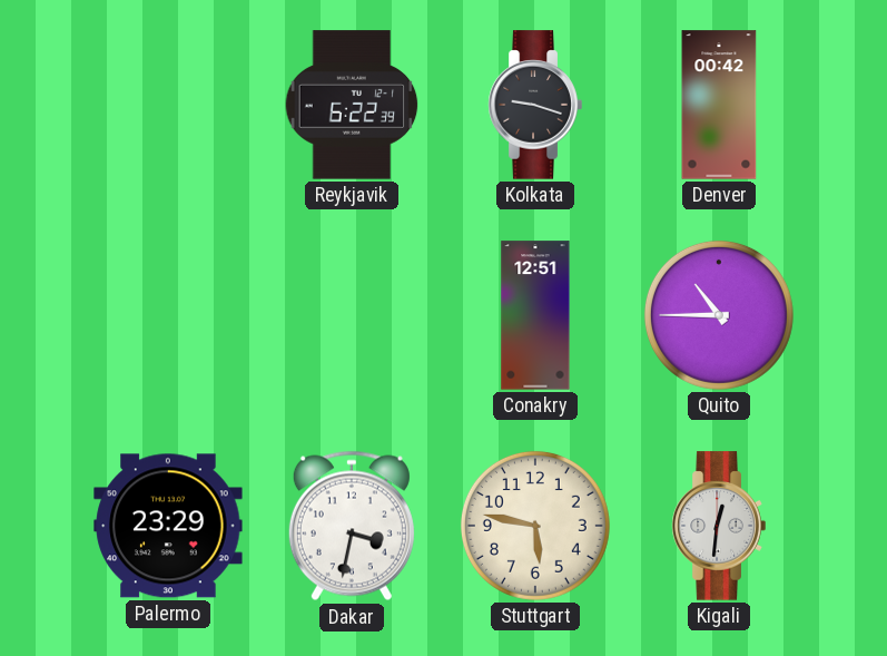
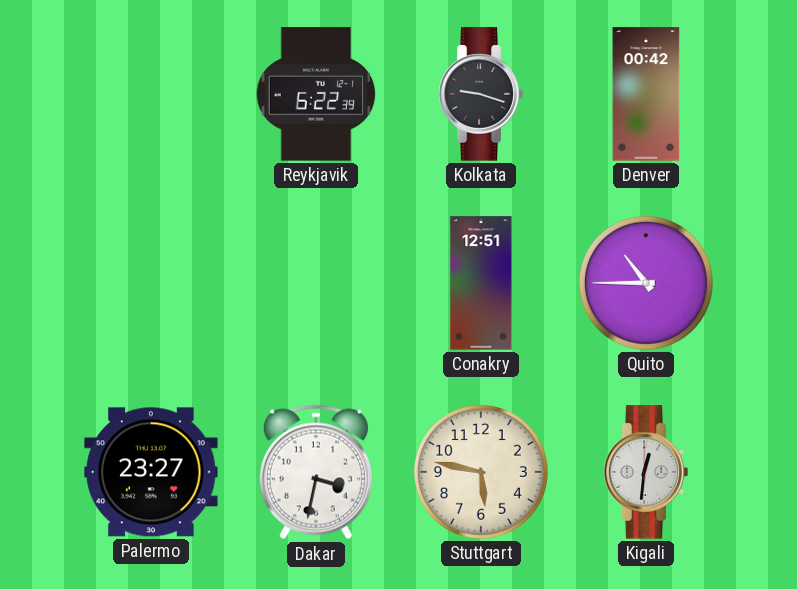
Palermo: 23:29 -> 23:27 (151, 472)
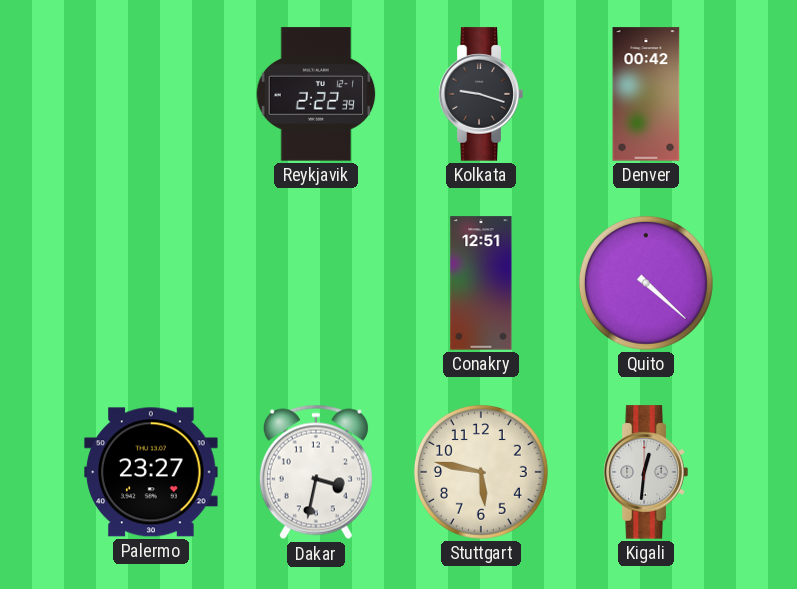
Reykjavik: 6:22 -> 2:22 (316, 94)
Quito: 10:45 -> 4:22 (646, 283)
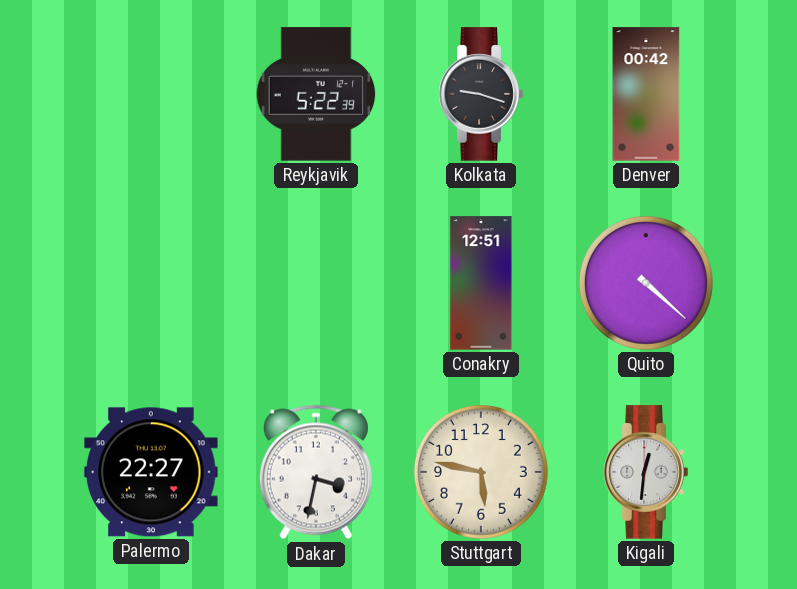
Reykjavik: 2:22 -> 5:22 (316, 94)
Palermo: 23:27 -> 22:27 (151, 472)
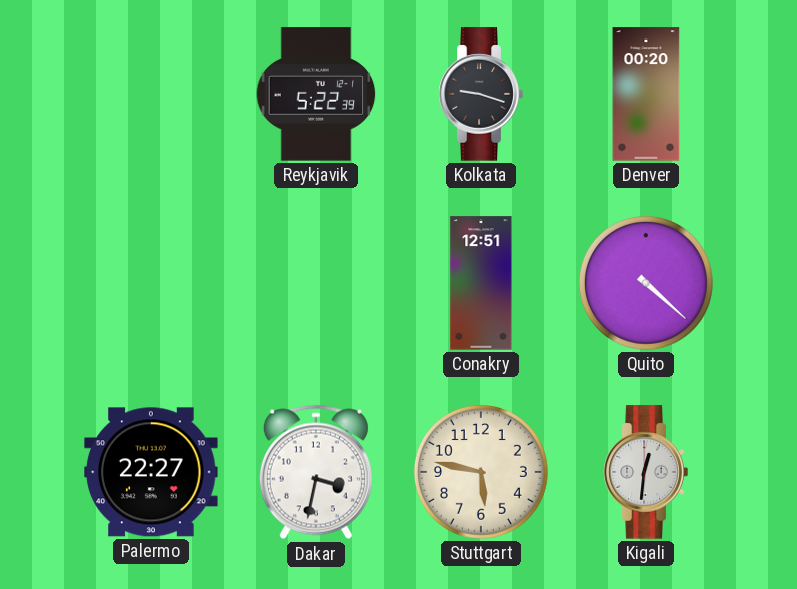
Denver: 00:42 -> 00:20 (646, 94)
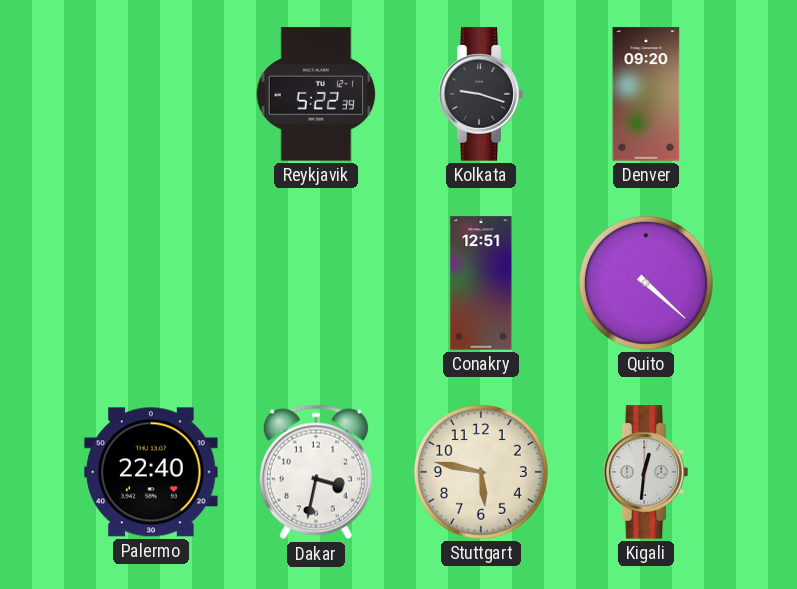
Denver: 00:20 -> 09:20 (646, 94)
Palermo: 22:27 -> 22:40 (151, 472)
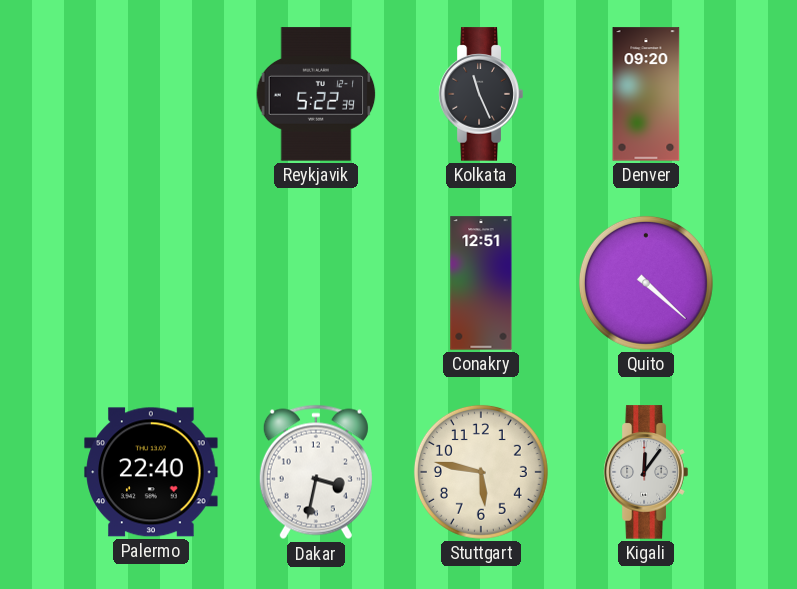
Kolkata: 9:18 -> 11:26 (481, 94)
Kigali: 12:31 -> 12:06 (646, 472)
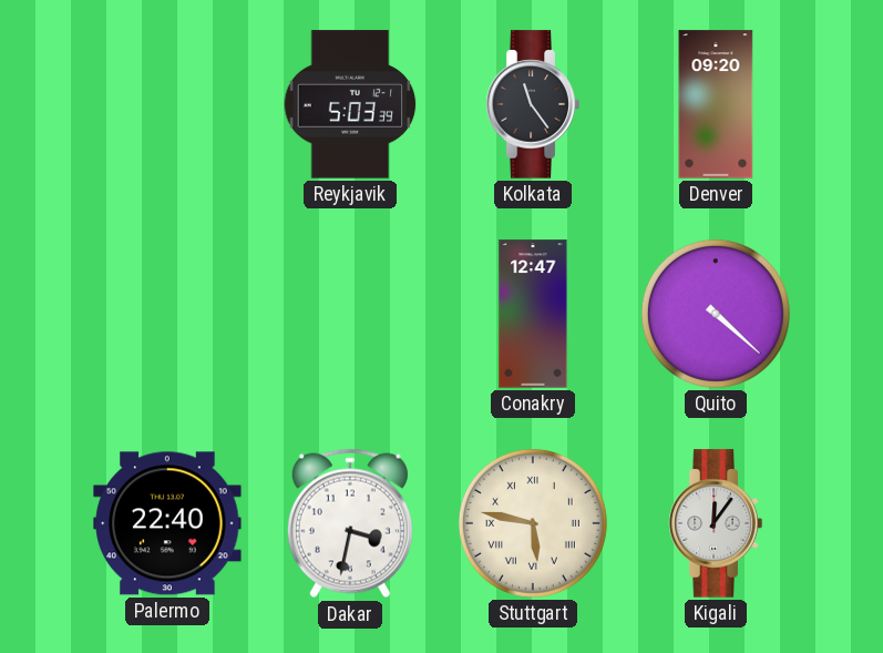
Reykjavik: 5:22 -> 5:03 (350, 104)
Kolkata: 11:26 -> 11:24 (533, 104)
Conakry: 12:51 -> 12:47 (533, 314)
Stuttgart numerals: Arabic -> Roman (533, 523)
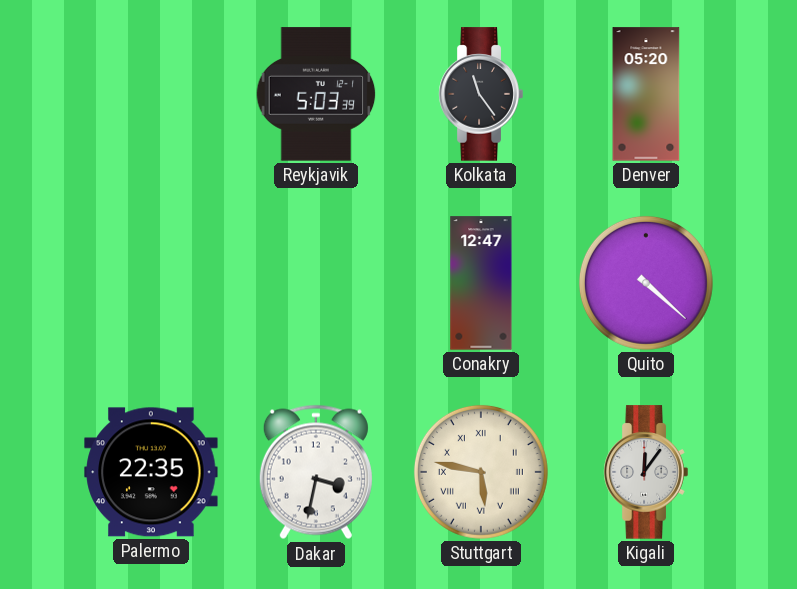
Denver: 09:20 -> 05:20 (646, 94)
Palermo: 22:40 -> 22:35 (151, 472)
